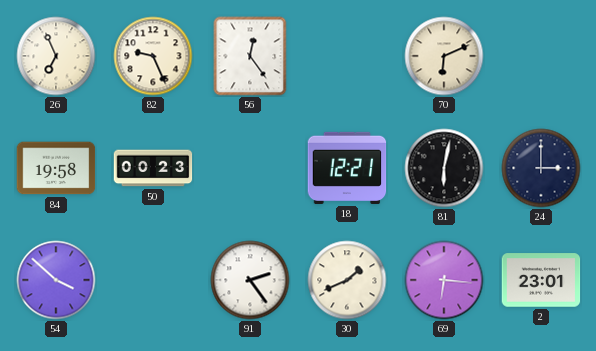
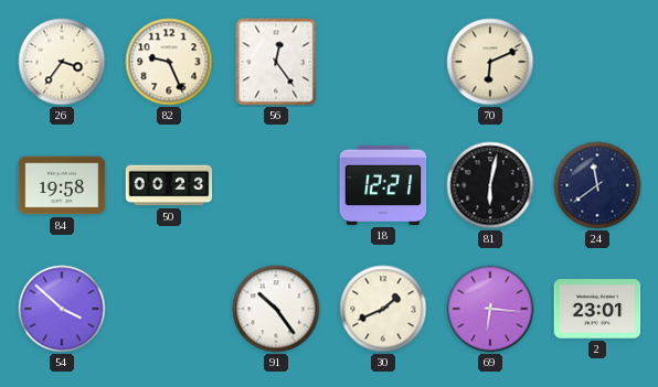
26: 6:56 -> 3:36 (62, 62)
24: 3:00 -> 11:39 (597, 185)
91: 2:24 -> 10:24 (276, 309)
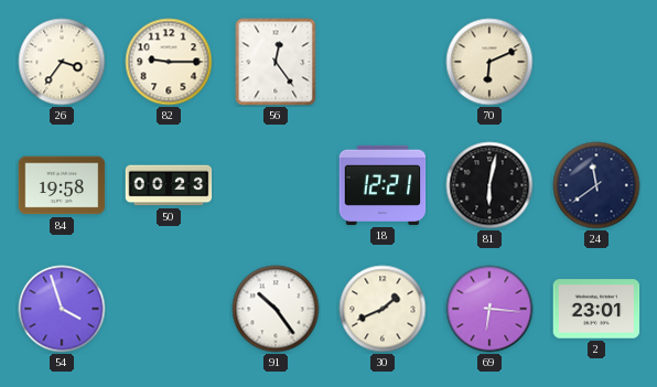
82: 9:26 -> 9:15 (169, 62)
54: 3:52 -> 3:57 (62, 309)
